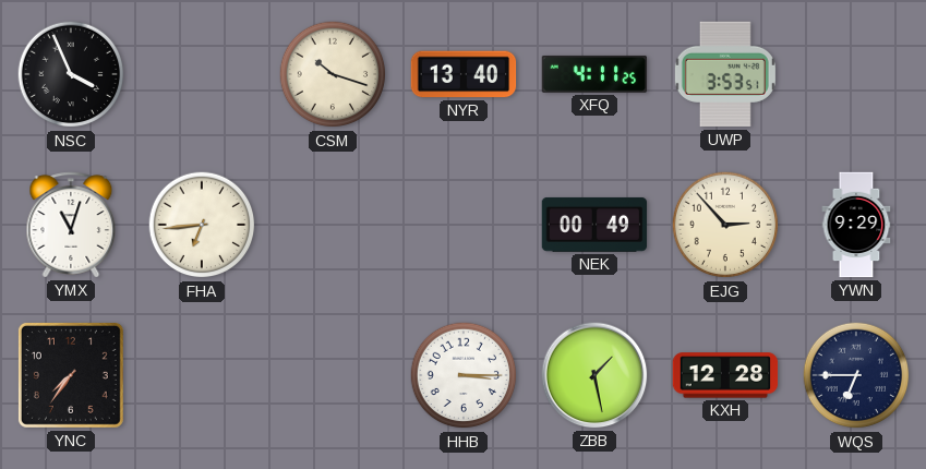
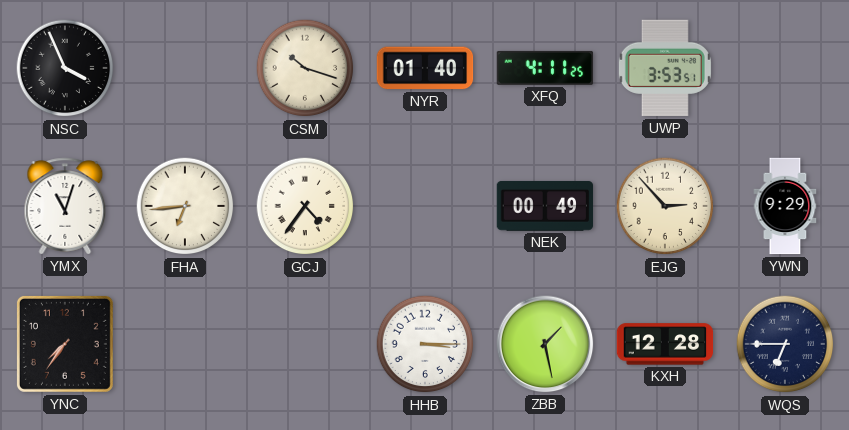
NYR: 13:40 -> 01:40 (425, 68)
GCJ: none -> 4:36 (305, 206)
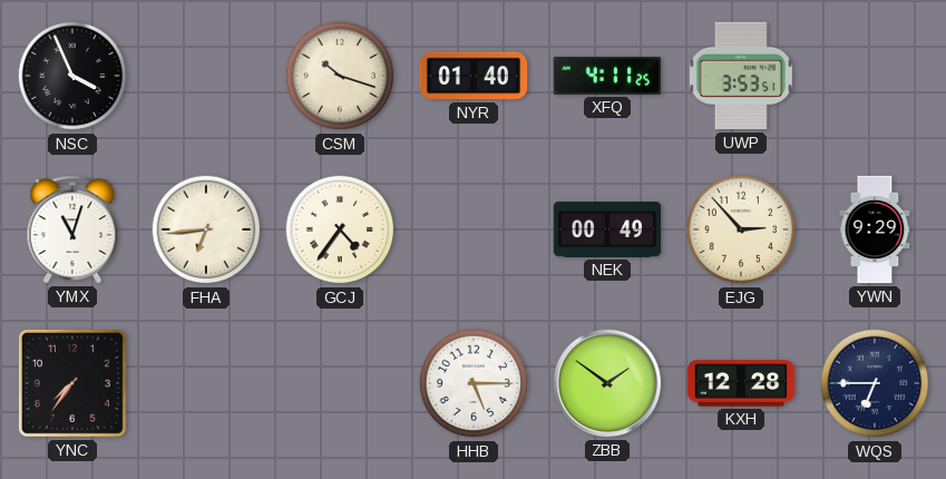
HHB: 3:15 -> 5:15 (474, 383)
ZBB: 1:28 -> 1:51 (607, 383)
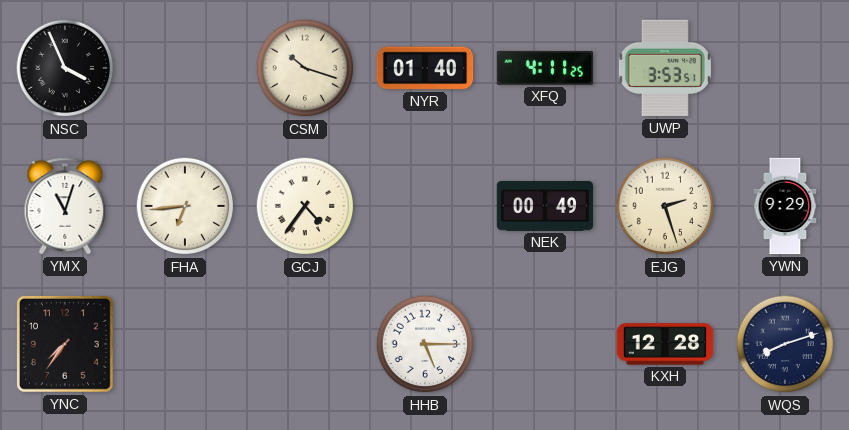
EJG: 2:53 -> 2:27 (665, 206)
ZBB: 1:51 -> none (607, 383)
WQS: 6:45 -> 8:12 (785, 344)
